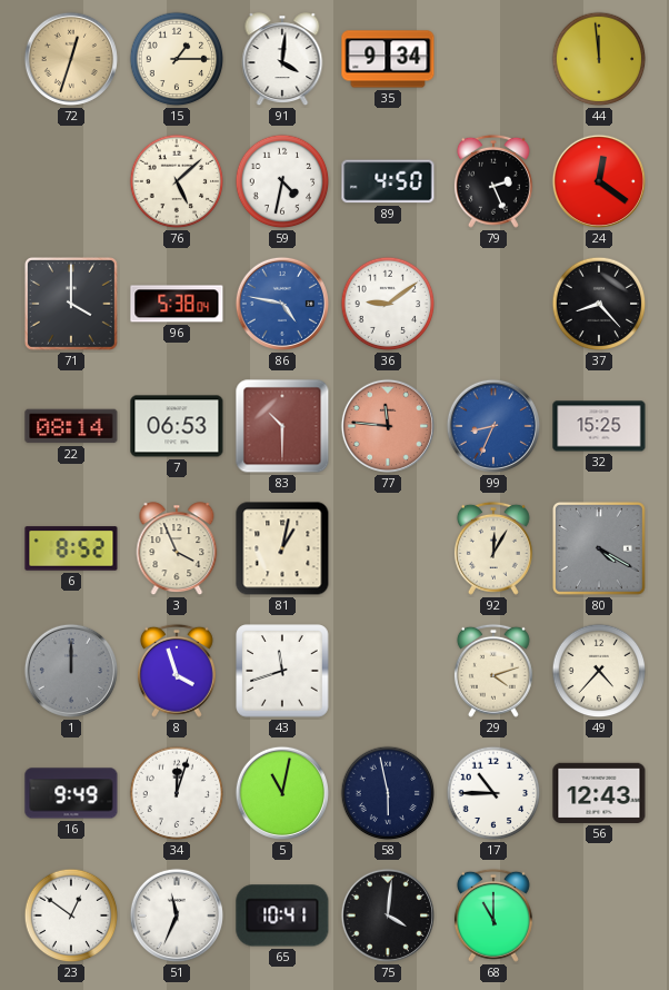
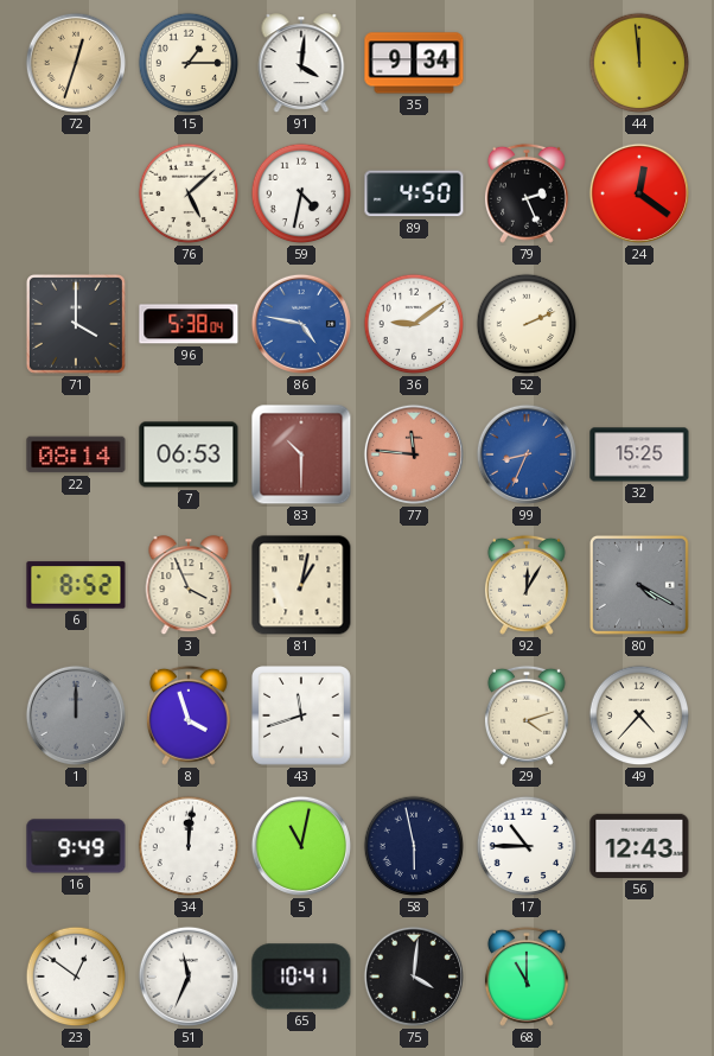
52: none -> 2:11 (527, 324)
37: 8:23 -> none (599, 304)
34: 12:03 -> 12:01 (189, 846)
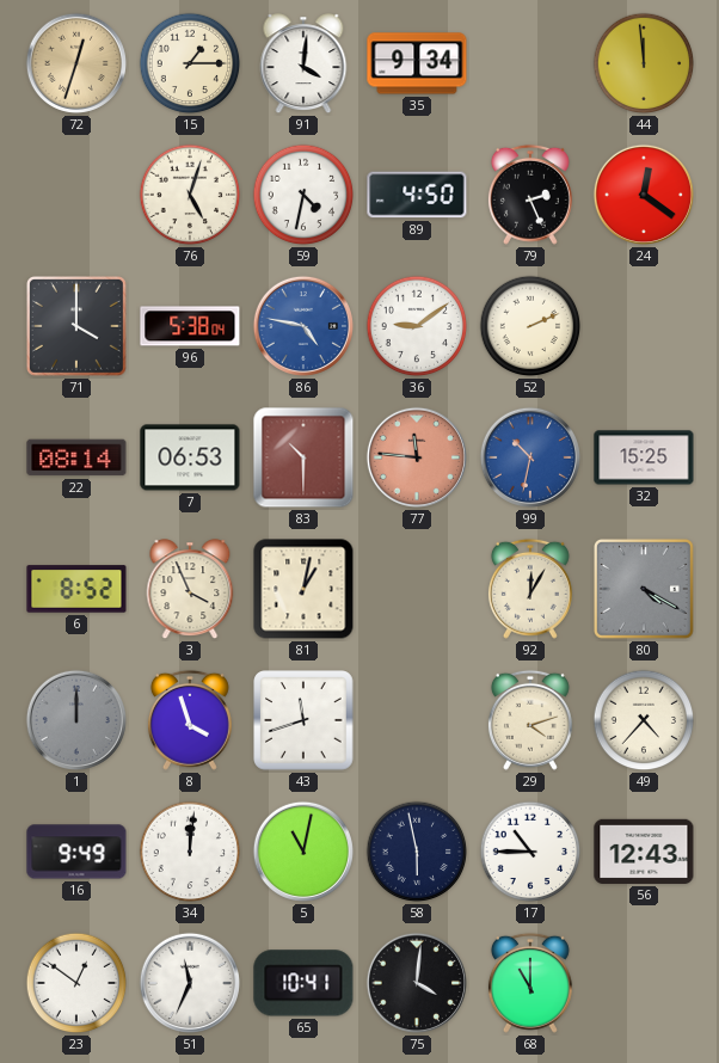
76: 5:08 -> 5:03 (190, 195)
99: 8:34 -> 10:32 (530, 457)
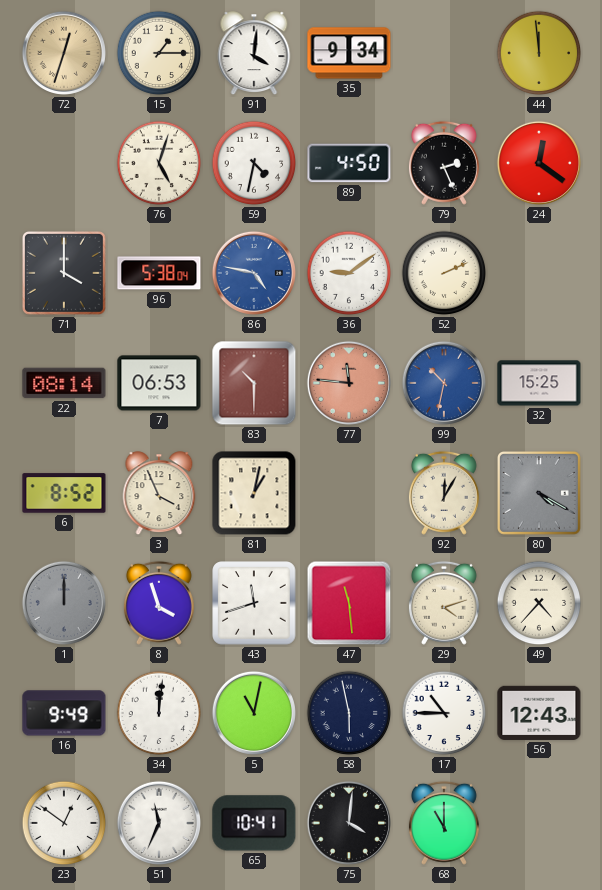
47: none -> 11:29 (349, 603)
